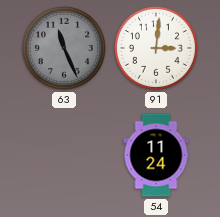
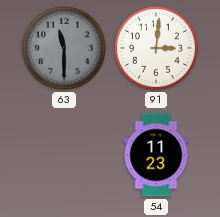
63: 11:26 -> 11:30 (64, 48)
54: 11:24 -> 11:23 (156, 155)
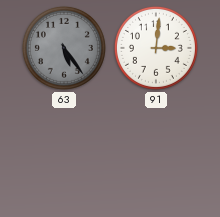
63: 11:30 -> 5:24 (64, 48)
54: 11:23 -> none (156, 155)
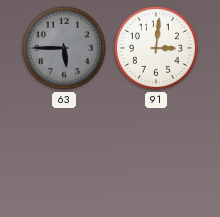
63: 5:24 -> 5:45 (64, 48)
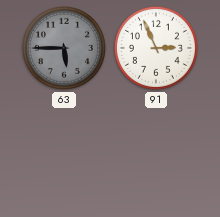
91: 3:01 -> 2:56 (156, 48)
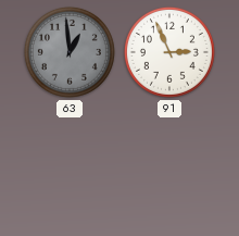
63: 5:45 -> 12:59 (70, 52)
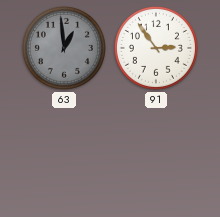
91: 2:56 -> 2:54 (156, 48)
